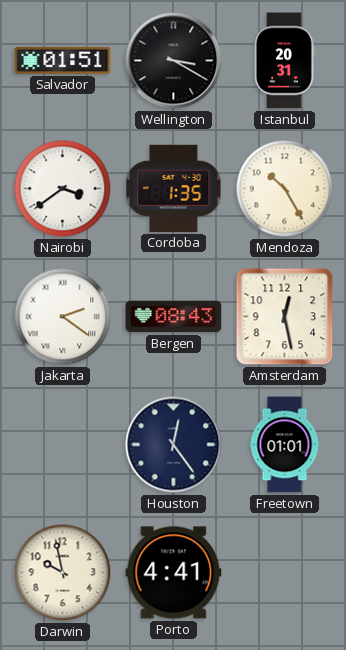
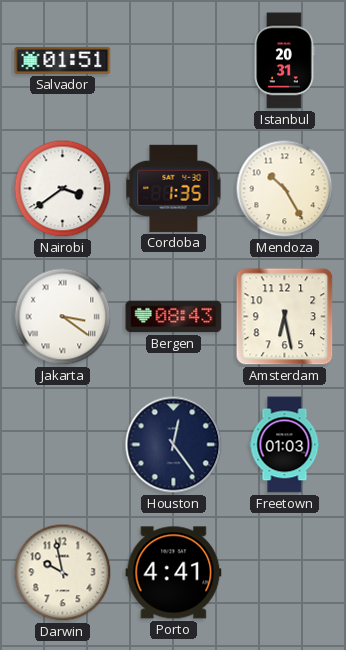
Wellington: 3:20 -> none (174, 61)
Jakarta: 2:21 -> 3:21 (63, 317)
Amsterdam: 12:28 -> 6:28 (285, 317)
Freetown: 01:01 -> 01:03 (285, 445)
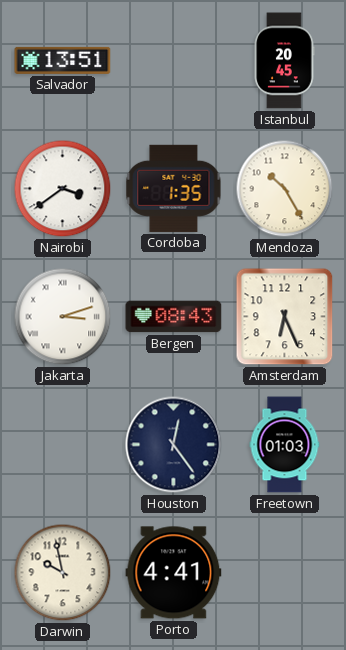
Salvador: 01:51 -> 13:51 (63, 60)
Istanbul: 20:31 -> 20:45 (284, 61)
Jakarta: 3:21 -> 3:12 (63, 317)
Amsterdam: 6:28 -> 6:26 (285, 317)
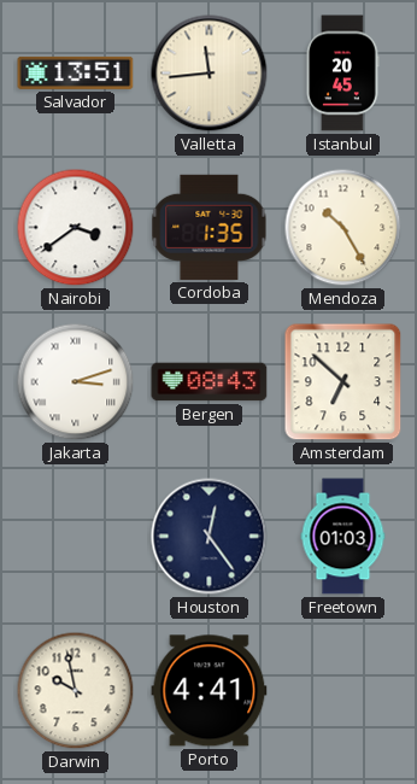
Valletta: none -> 11:44 (210, 74)
Amsterdam: 6:26 -> 6:52 (343, 382)
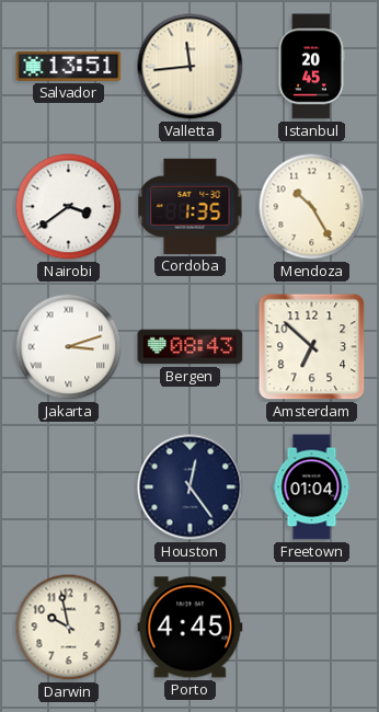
Freetown: 01:03 -> 01:04 (312, 487)
Porto: 4:41 -> 4:45 (191, 628)
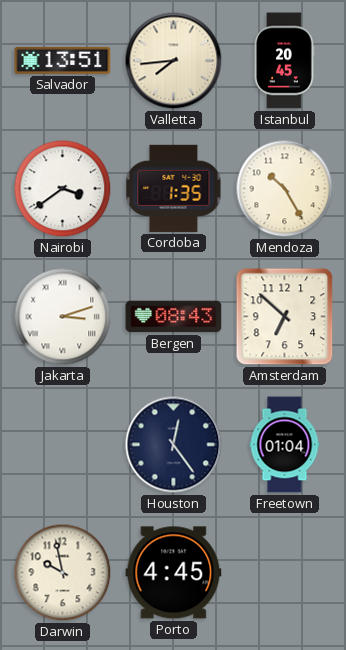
Valletta: 11:44 -> 7:44 (174, 61)
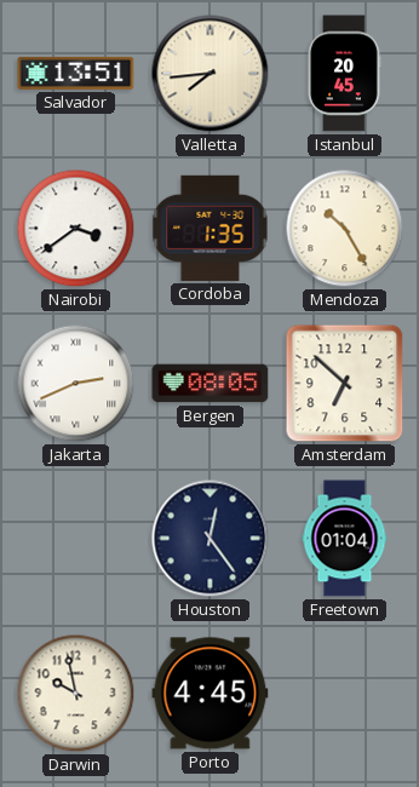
Jakarta: 3:12 -> 2:41 (76, 384)
Bergen: 08:43 -> 08:05 (211, 384)
